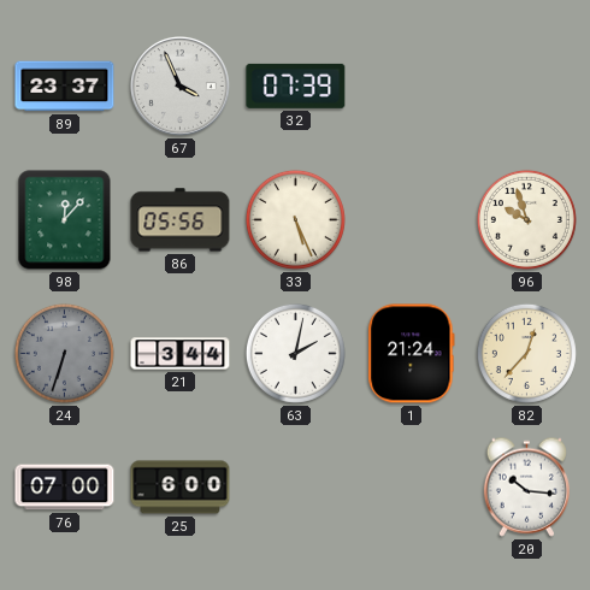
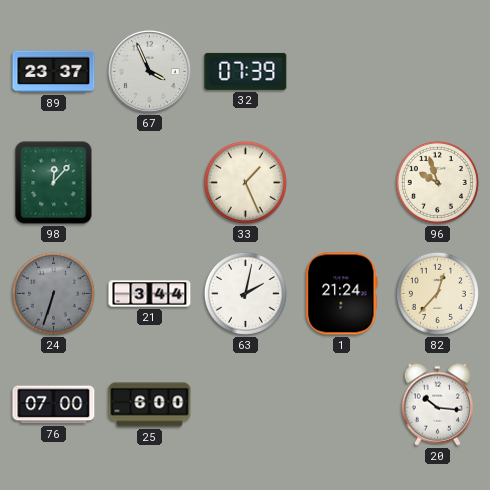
86: 05:56 -> none (181, 220)
33: 5:26 -> 1:26 (245, 182)
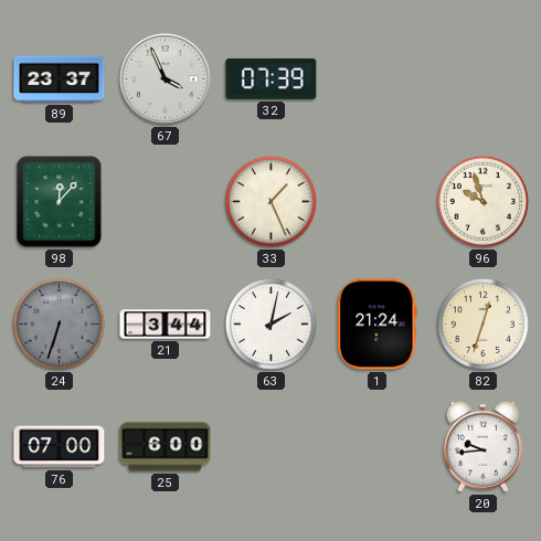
82: 12:37 -> 12:33 (482, 323)
20: 10:16 -> 9:44 (482, 446)
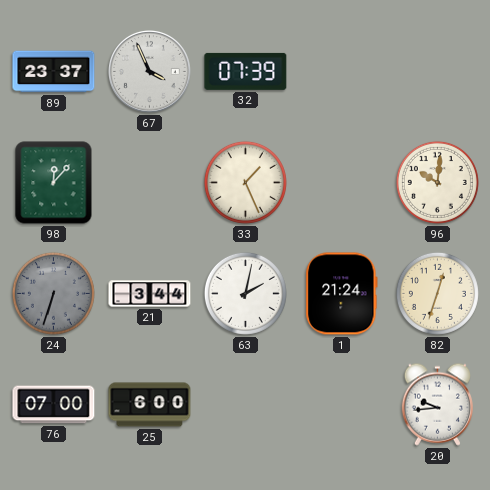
96: 9:57 -> 10:01 (437, 182)
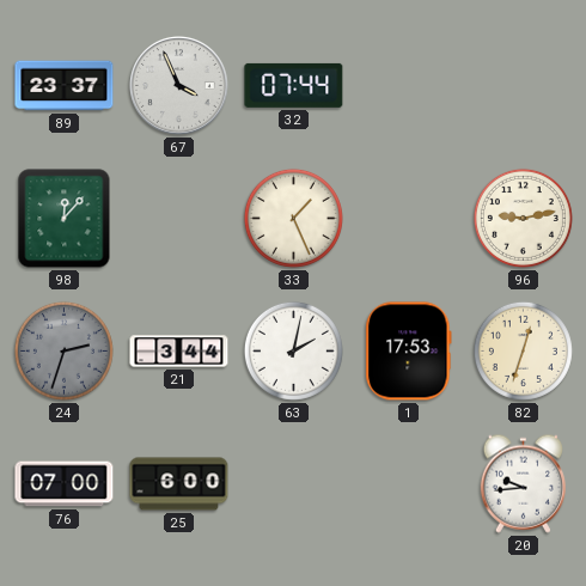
32: 07:39 -> 07:44 (294, 85)
96: 10:01 -> 9:13 (523, 218)
24: 6:33 -> 2:33 (63, 350)
1: 21:24 -> 17:53 (409, 352)
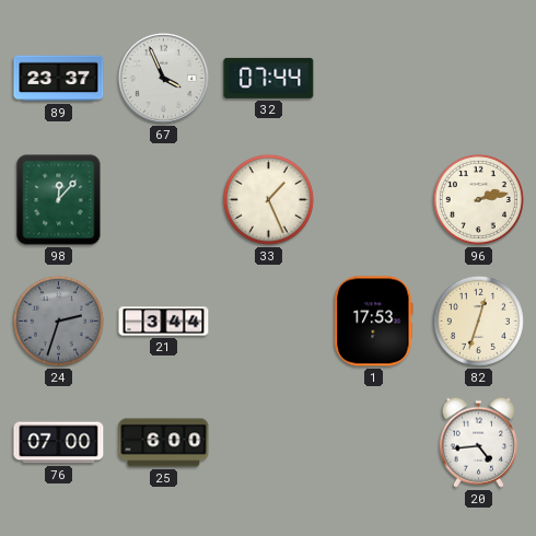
96: 9:13 -> 2:13 (478, 199)
63: 2:02 -> none (293, 350)
20: 9:44 -> 4:44 (478, 442)
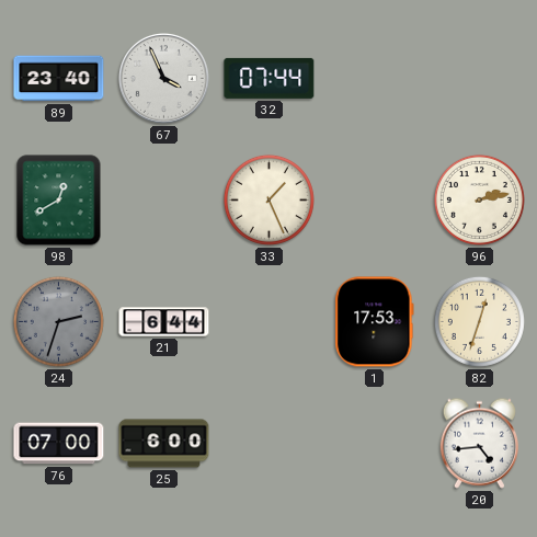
89: 23:37 -> 23:40 (59, 79)
98: 12:07 -> 12:40 (59, 201)
21: 3:44 -> 6:44 (164, 322)
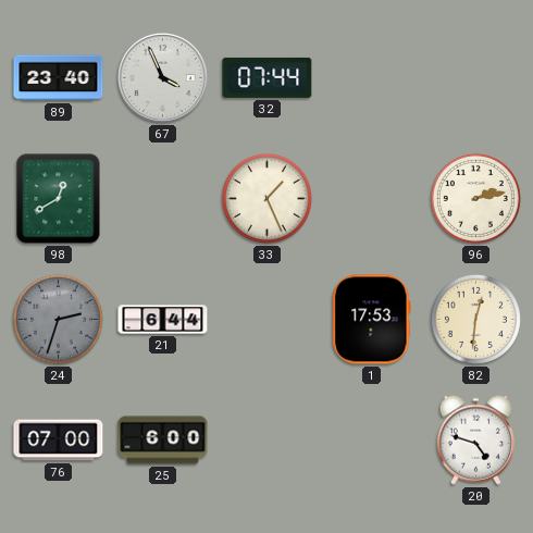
82: 12:33 -> 12:31 (475, 319)
20: 4:44 -> 4:48 (475, 439)
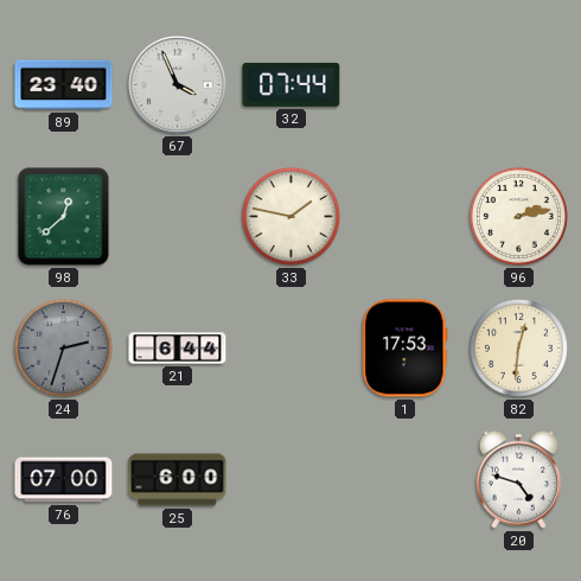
98: 12:40 -> 12:38 (64, 217)
33: 1:26 -> 1:47 (290, 216)
